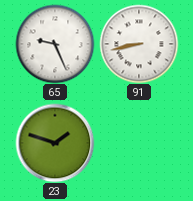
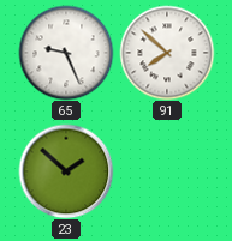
91: 8:43 -> 7:52 (167, 53)
23: 1:48 -> 1:52 (66, 171)
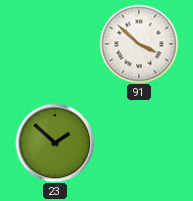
65: 9:26 -> none (66, 53)
91: 7:52 -> 3:52 (139, 44)
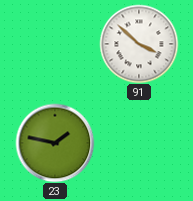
23: 1:52 -> 1:47 (55, 143)
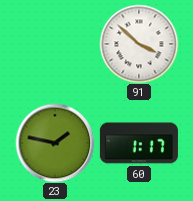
60: none -> 1:17 (139, 143)
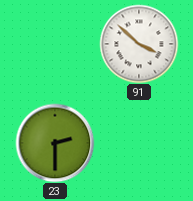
23: 1:47 -> 2:30 (55, 143)
60: 1:17 -> none (139, 143)
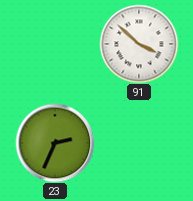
23: 2:30 -> 2:34 (55, 143)
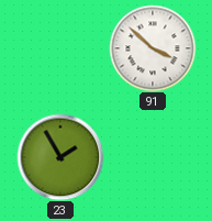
23: 2:34 -> 1:55 (60, 157)
